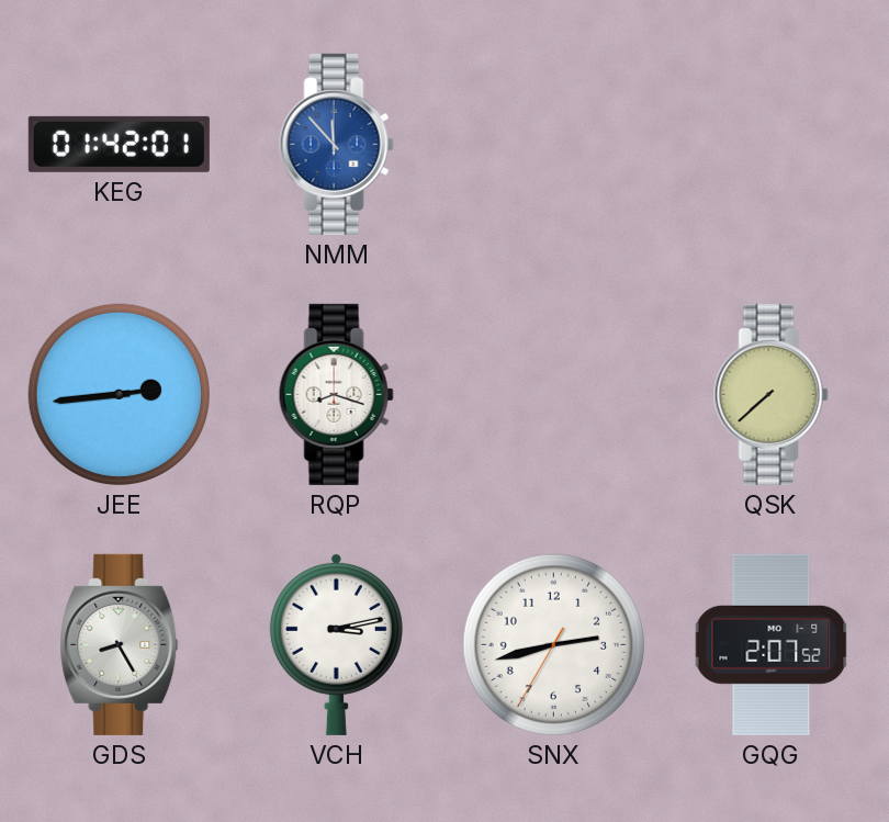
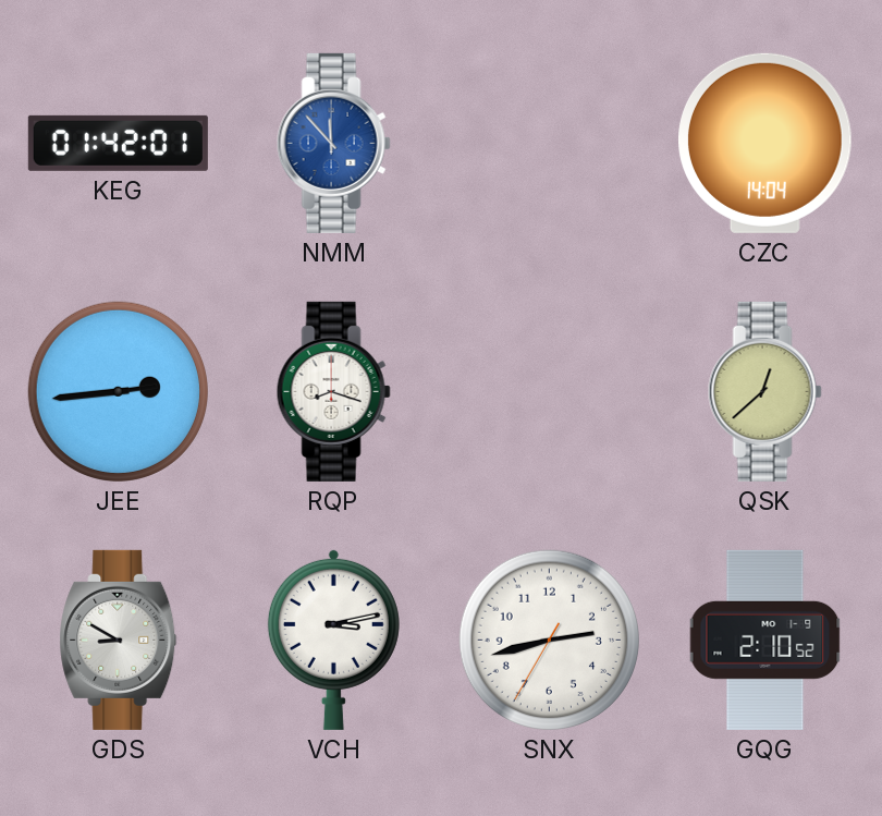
CZC: none -> 14:04 (765, 143)
QSK: 7:38 -> 12:38 (764, 391)
GDS: 8:25 -> 8:50 (119, 640)
GQG: 2:07 -> 2:10 (765, 640)
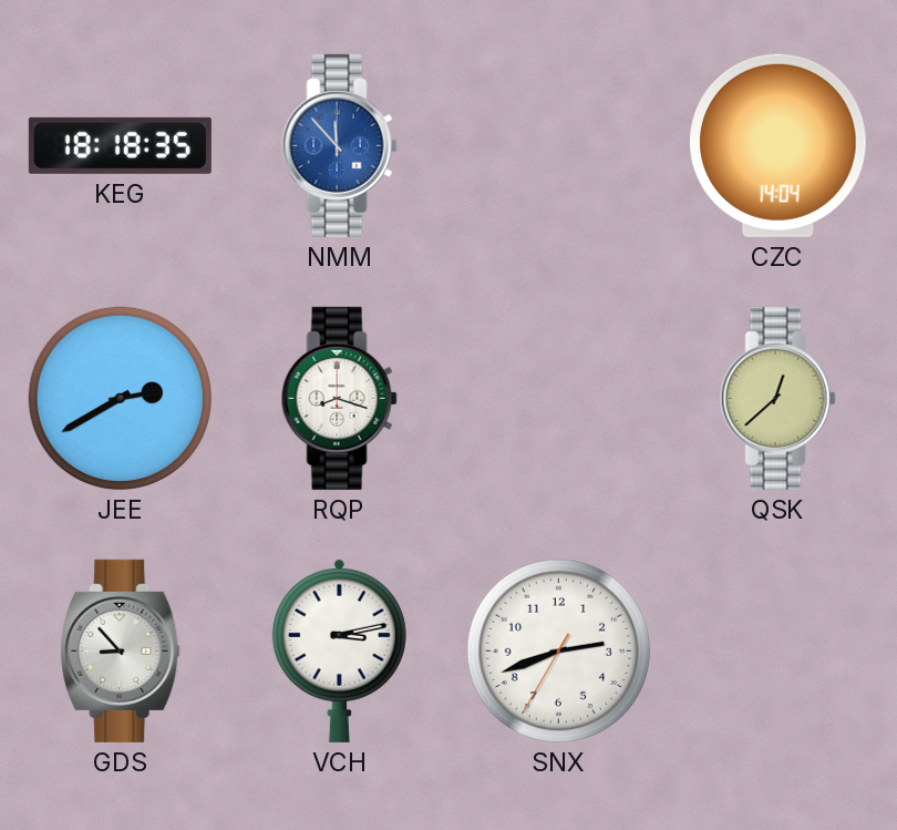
KEG: 01:42 -> 18:18 (120, 145)
JEE: 2:44 -> 2:40 (120, 398)
GDS: 8:50 -> 8:53 (121, 650)
SNX: 2:42 -> 2:41 (558, 650)
GQG: 2:10 -> none (765, 640)
